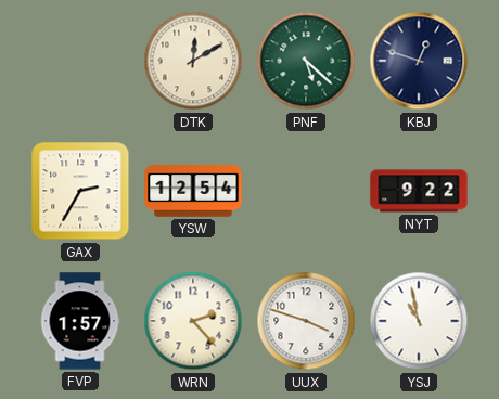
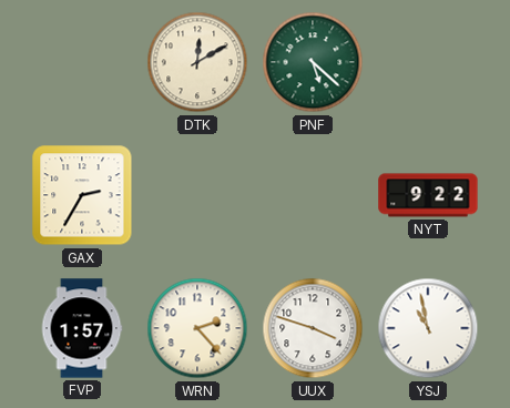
KBJ: 12:48 -> none (419, 61)
YSW: 12:54 -> none (193, 191)
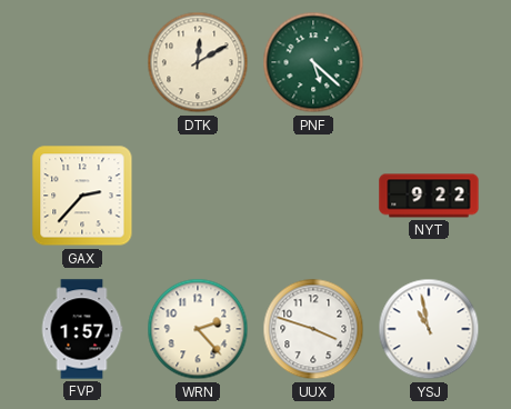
GAX: 2:35 -> 2:37 (82, 196)
